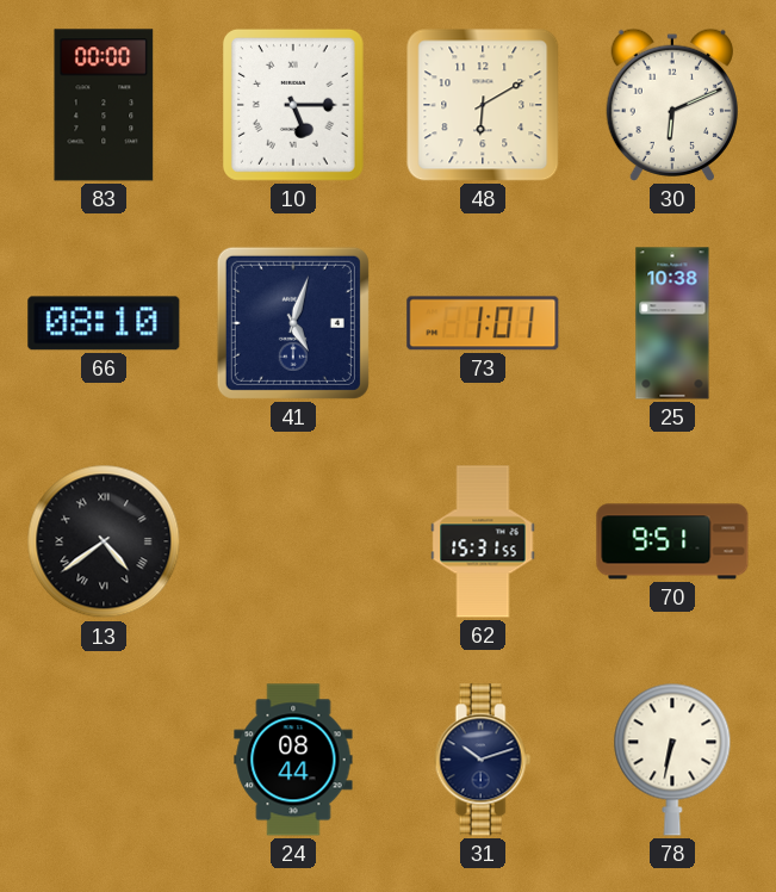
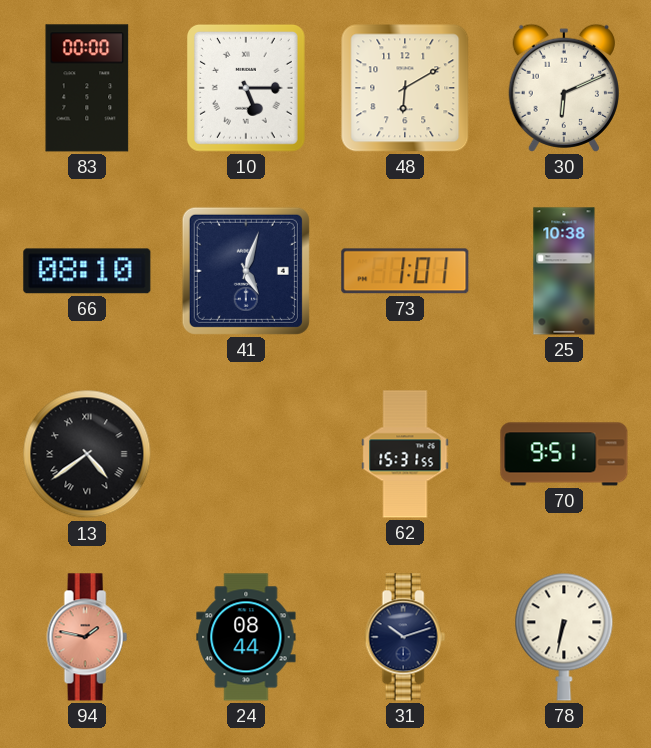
94: none -> 1:47 (87, 637)
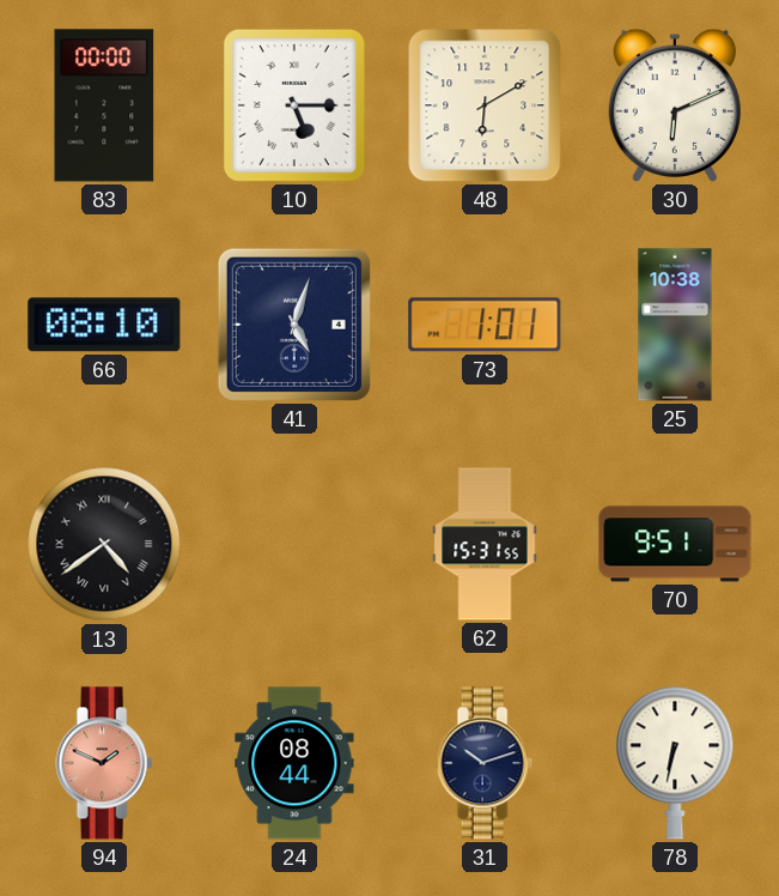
94: 1:47 -> 1:49 (104, 763)
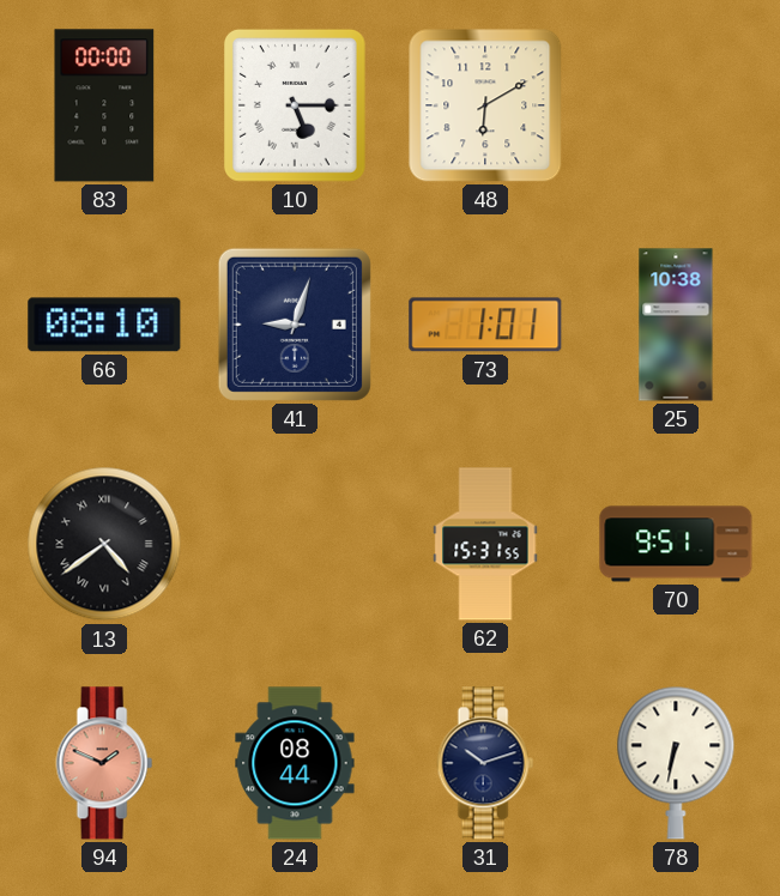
30: 6:11 -> none (675, 105)
41: 5:03 -> 9:03 (295, 325)
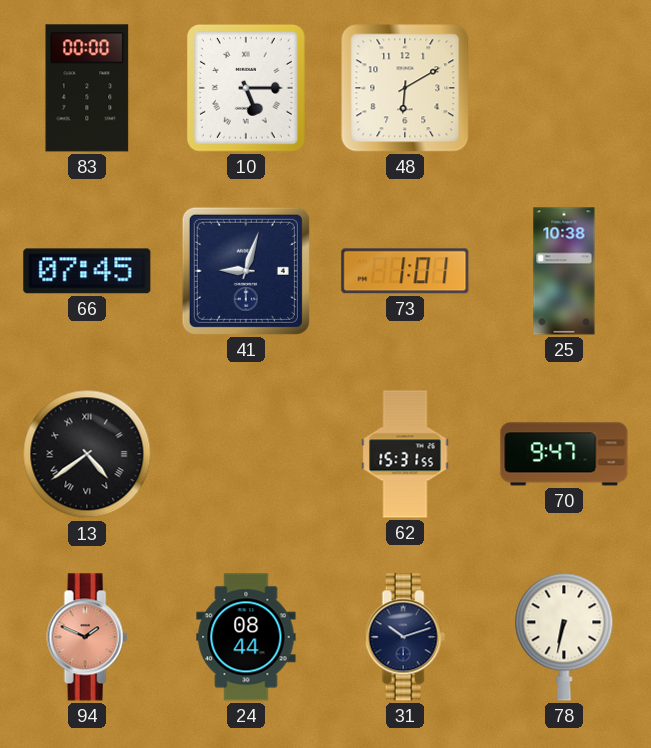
66: 08:10 -> 07:45 (87, 271)
70: 9:51 -> 9:47 (564, 454)
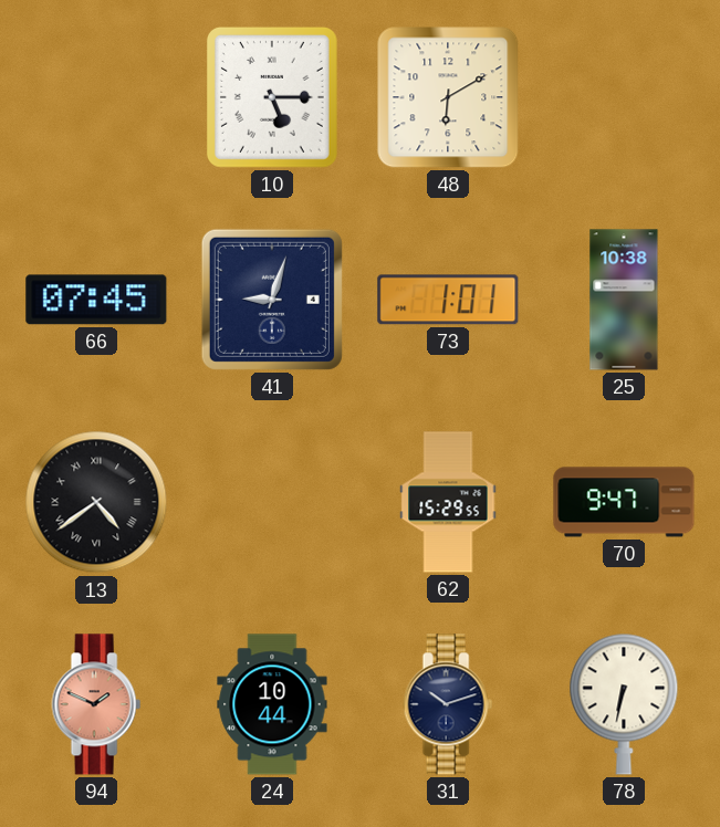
83: 00:00 -> none (87, 88)
62: 15:31 -> 15:29 (448, 502)
24: 08:44 -> 10:44 (272, 704)
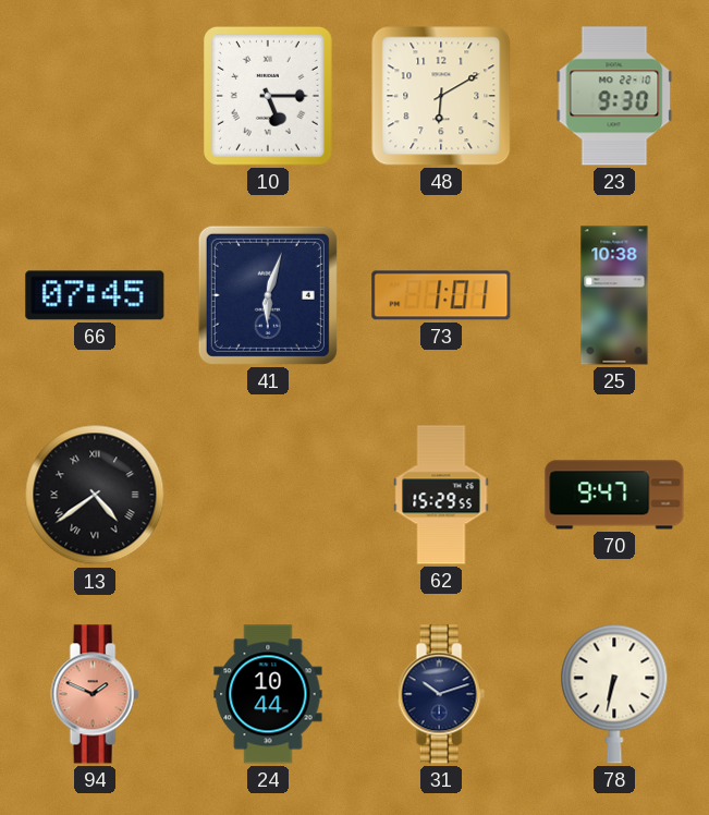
23: none -> 9:30 (614, 96)
41: 9:03 -> 6:03 (268, 295)
